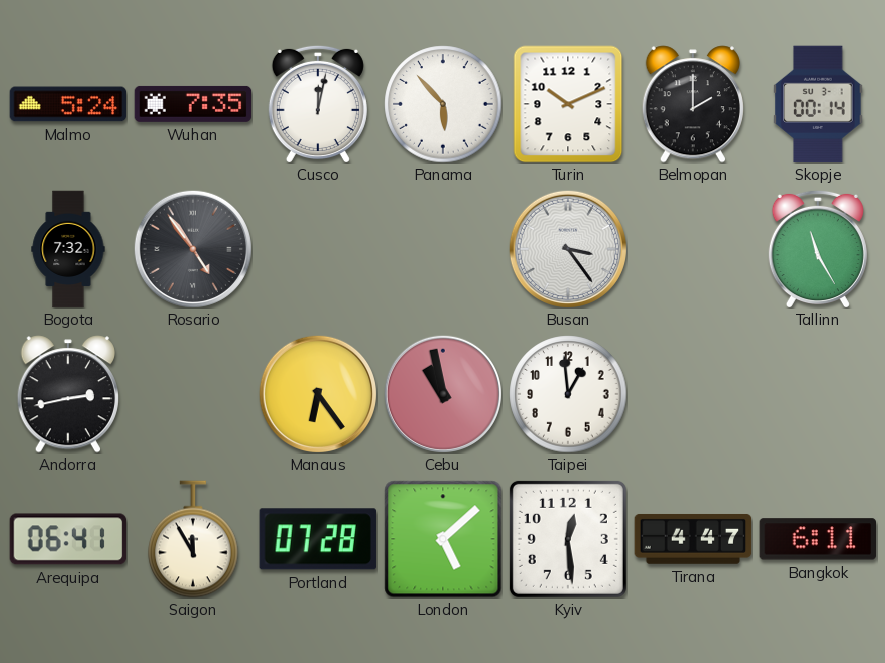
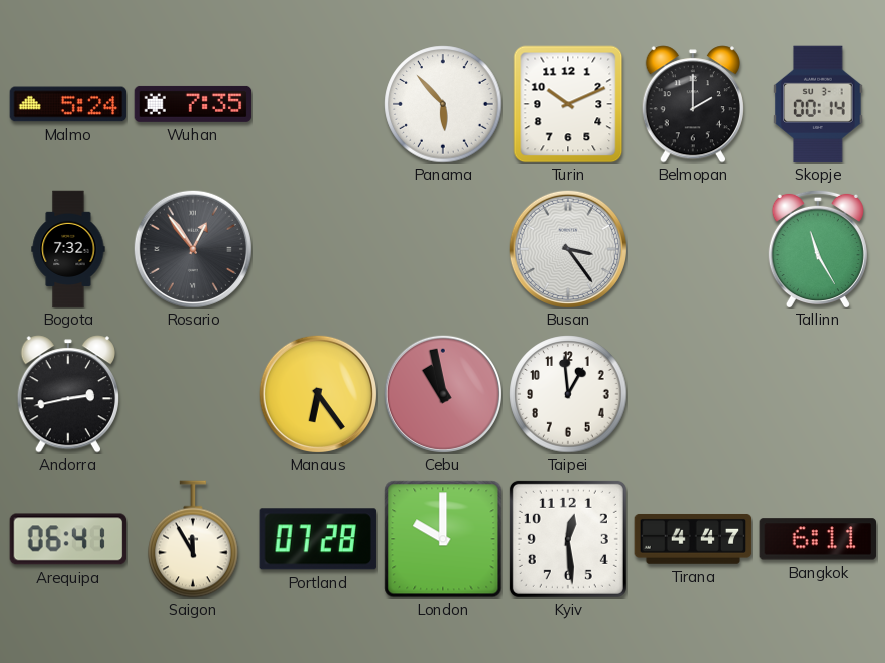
Cusco: 12:02 -> none (318, 104)
Rosario: 4:54 -> 12:54 (193, 249)
London: 5:08 -> 10:00 (443, 539)
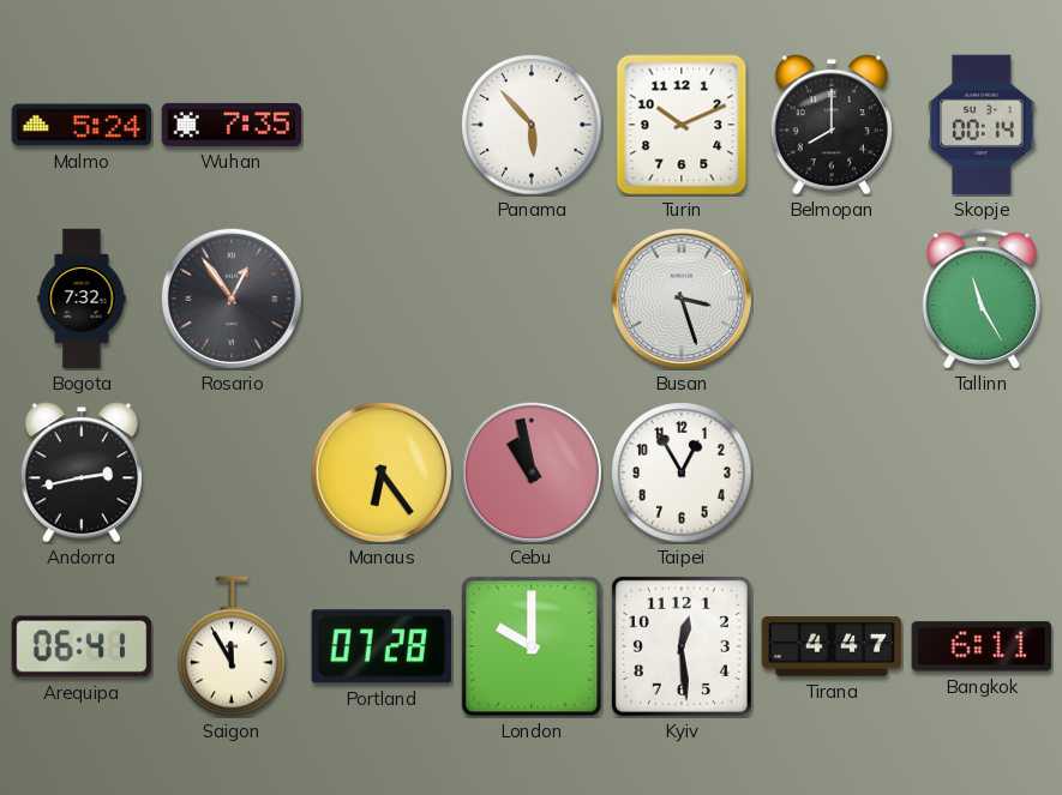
Belmopan: 2:00 -> 8:00 (832, 125)
Busan: 3:24 -> 3:27 (682, 299)
Taipei: 12:59 -> 12:55 (682, 472)
